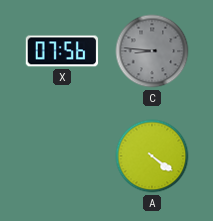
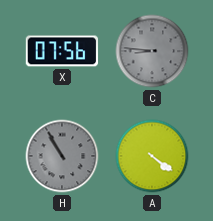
H: none -> 10:55 (62, 156)
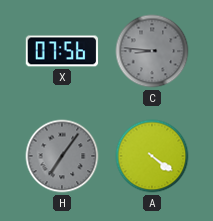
H: 10:55 -> 7:06 (62, 156)
